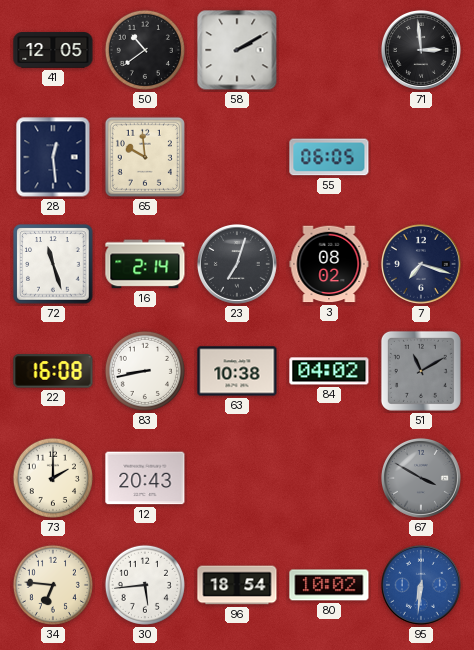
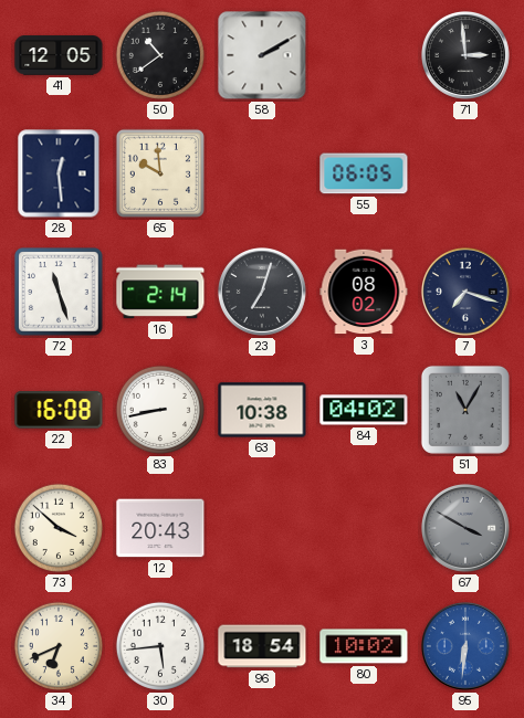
51: 11:10 -> 11:05 (465, 410)
73: 2:00 -> 3:52 (59, 528)
34: 6:46 -> 6:41 (59, 646)
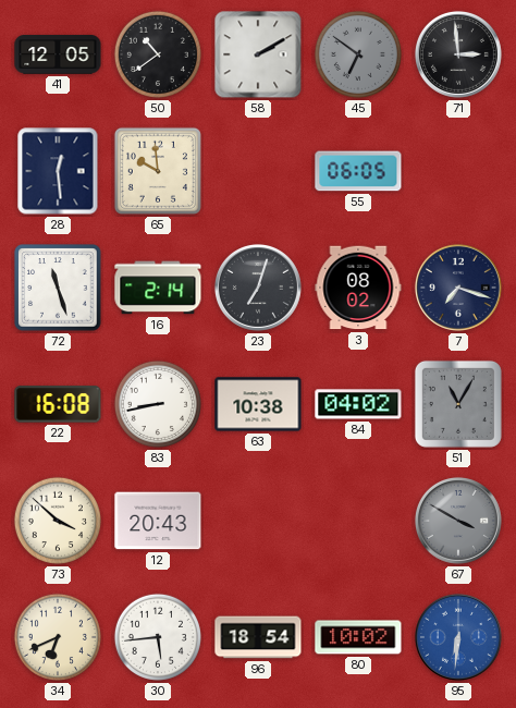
45: none -> 6:51 (358, 54)
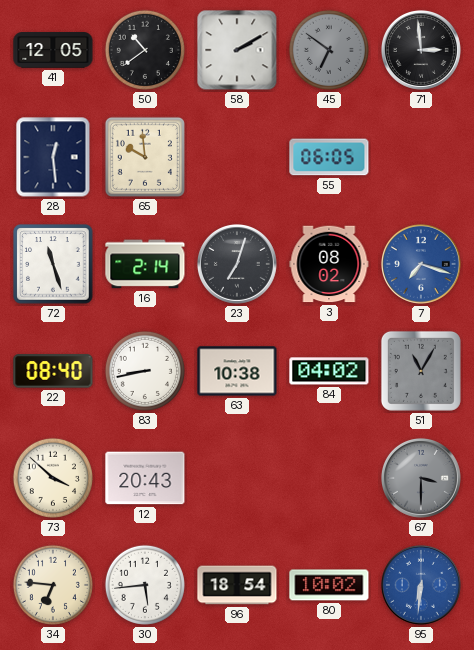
7 dial: navy -> blue (421, 264)
22: 16:08 -> 08:40 (53, 371)
67: 3:50 -> 3:30 (421, 478)
34: 6:41 -> 6:46 (53, 585)
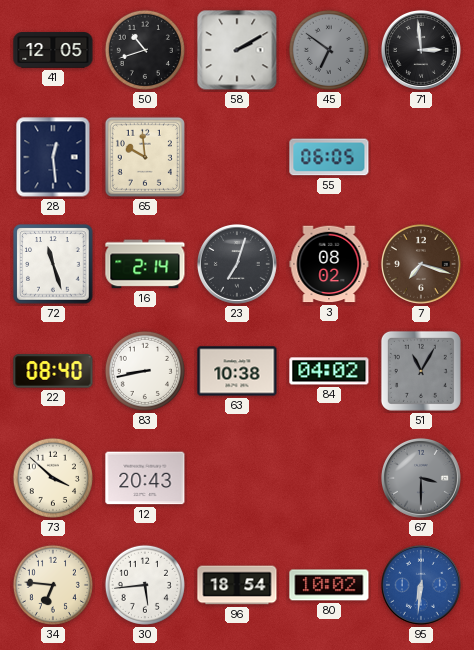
50: 10:39 -> 10:42 (145, 50)
7 dial: blue -> brown (421, 264)
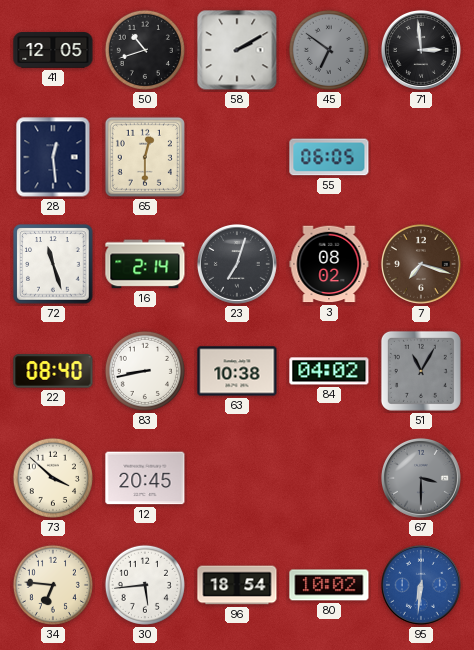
65: 9:59 -> 12:30 (145, 157)
12: 20:43 -> 20:45 (145, 478)
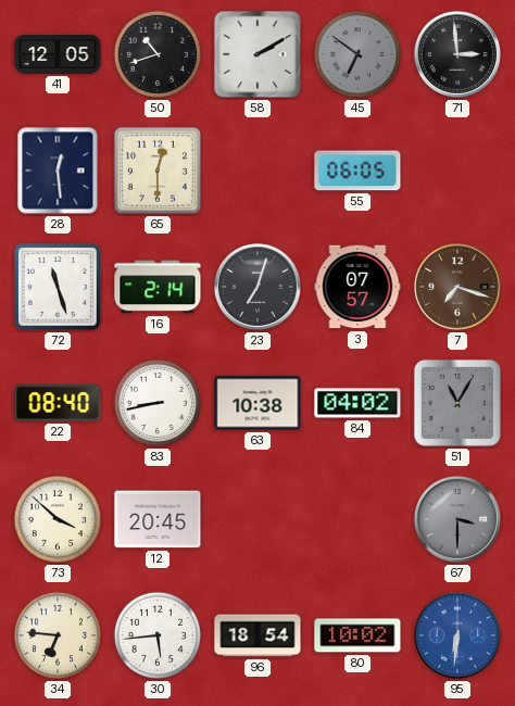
3: 08:02 -> 07:57 (357, 287)
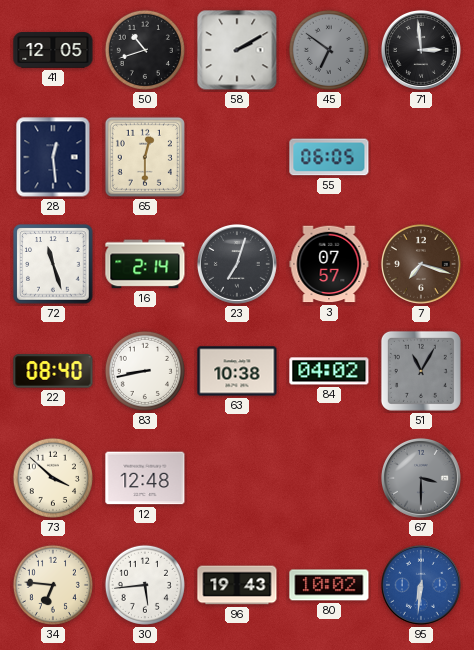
12: 20:45 -> 12:48 (145, 478)
96: 18:54 -> 19:43 (237, 585)
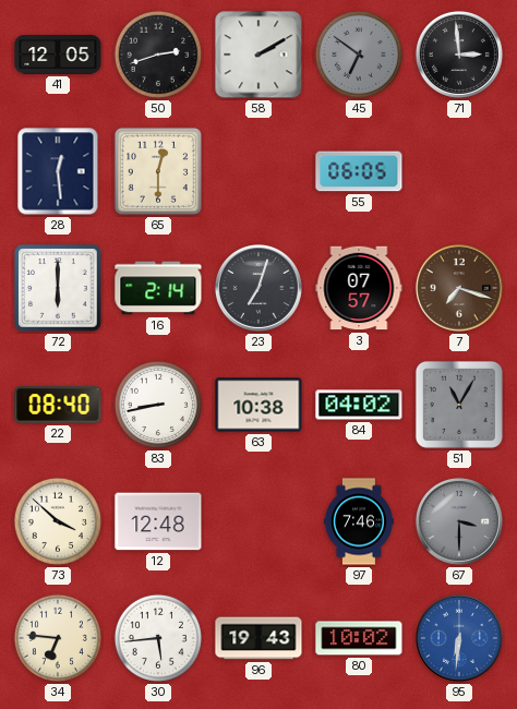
50: 10:42 -> 2:42 (158, 55)
72: 11:27 -> 6:00 (58, 288)
97: none -> 7:46 (359, 521)
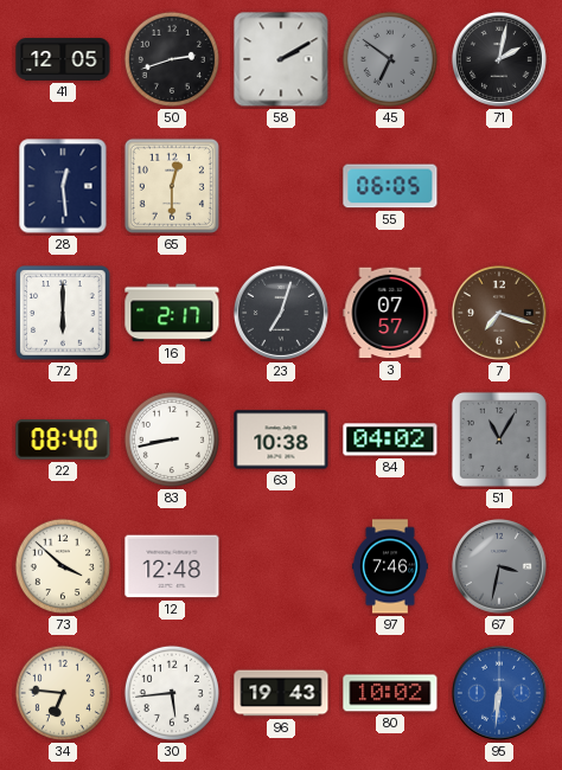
71: 2:59 -> 2:02 (499, 59)
16: 2:14 -> 2:17 (172, 313)
67: 3:30 -> 3:32 (499, 566)
